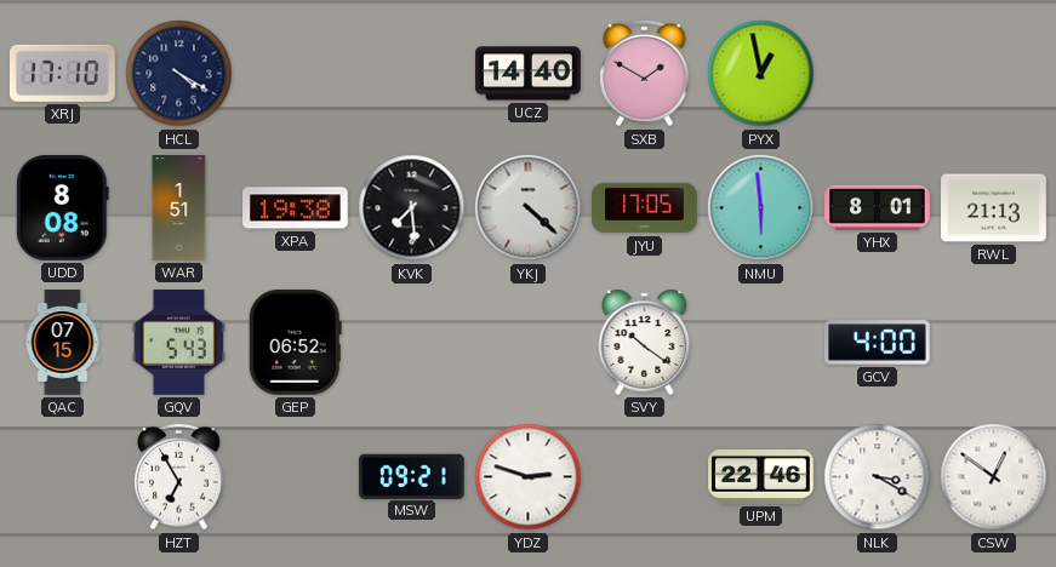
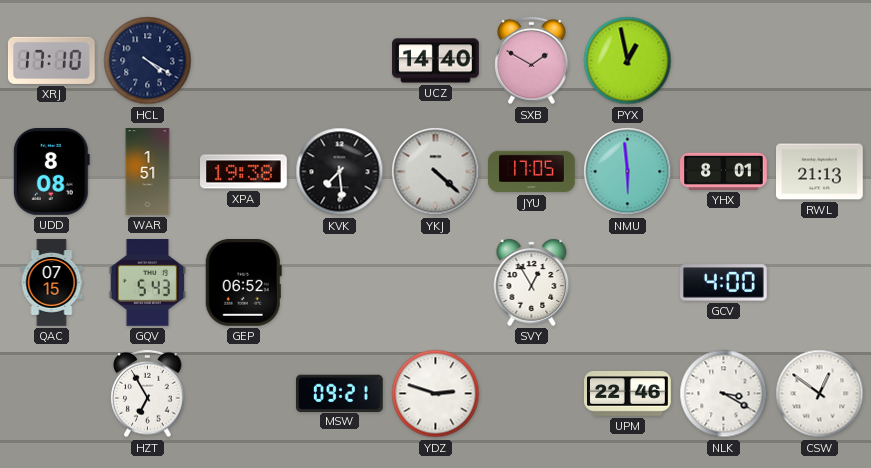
SVY: 10:21 -> 12:55 (532, 282)
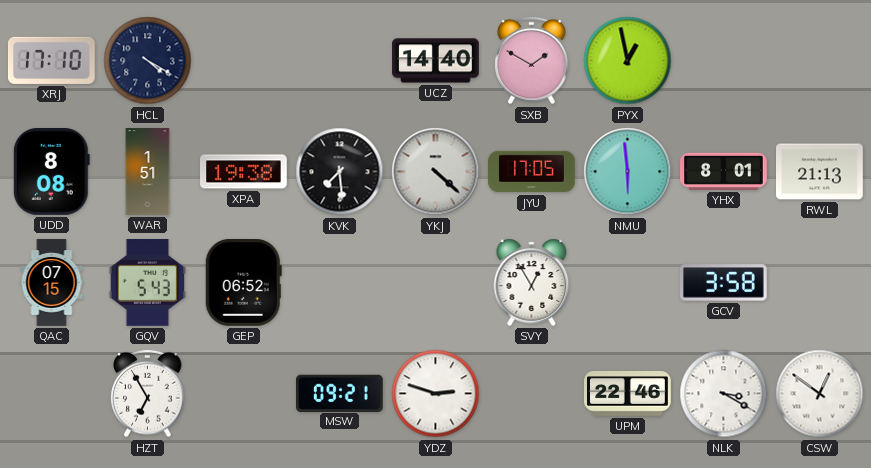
GCV: 4:00 -> 3:58 (724, 283)
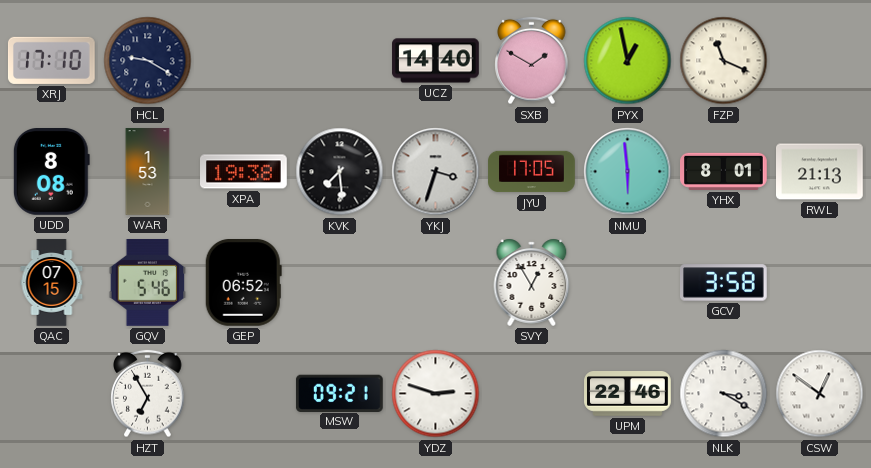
HCL: 4:20 -> 9:20 (148, 61)
FZP: none -> 11:19 (724, 61)
WAR: 1:51 -> 1:53 (148, 172)
YKJ: 4:22 -> 3:33 (436, 172)
GQV: 5:43 -> 5:46 (148, 283)
